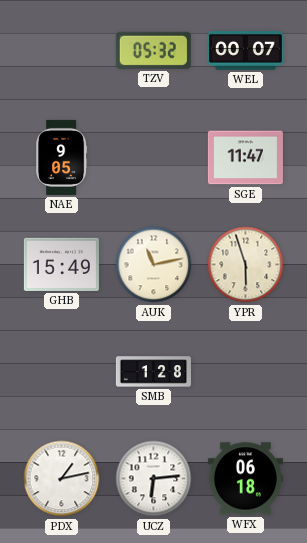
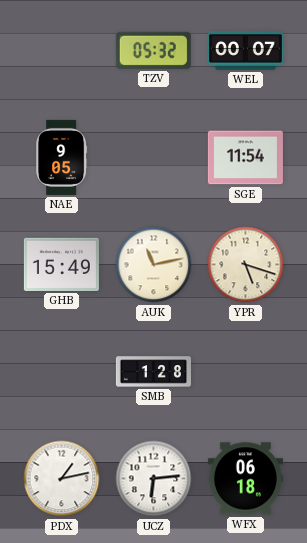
SGE: 11:47 -> 11:54 (245, 158)
YPR: 5:57 -> 5:18 (246, 265)
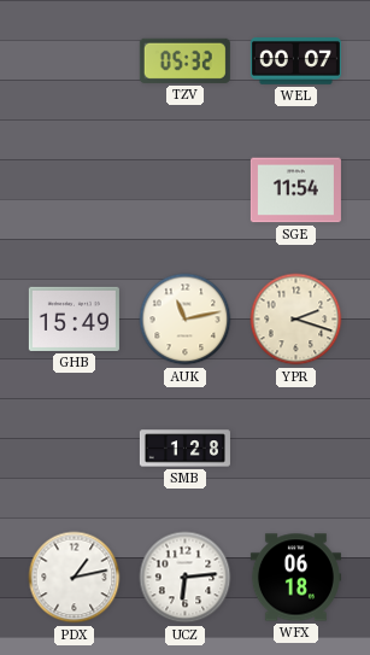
NAE: 9:05 -> none (62, 157)
YPR: 5:18 -> 2:18 (296, 320)
